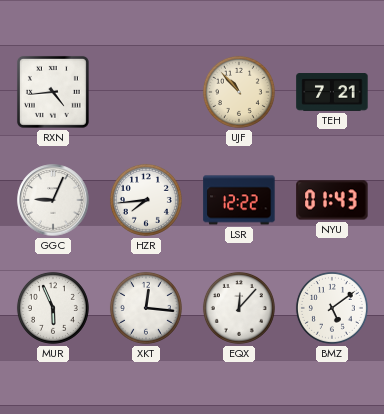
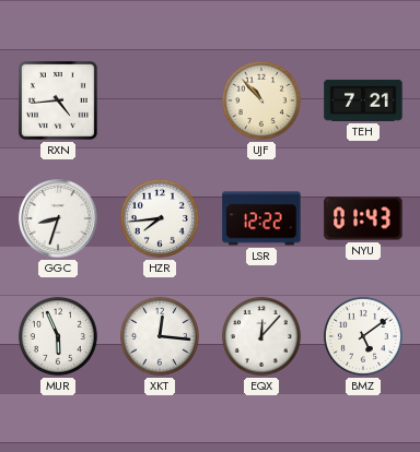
GGC: 9:04 -> 8:33 (58, 218)
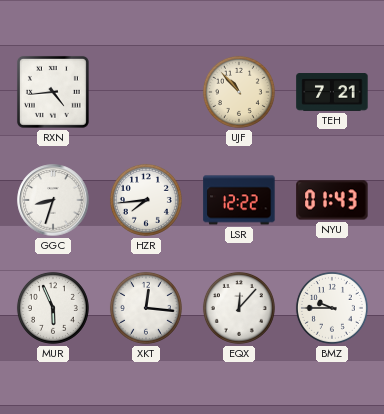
BMZ: 5:09 -> 9:45 (332, 308)
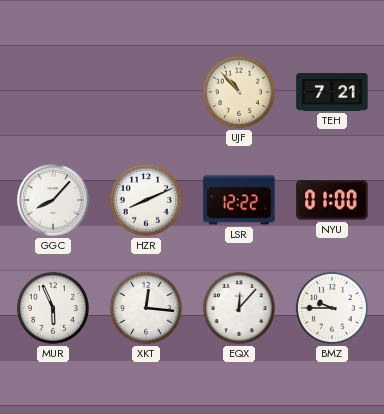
RXN: 4:44 -> none (53, 92)
GGC: 8:33 -> 8:07 (53, 200)
HZR: 7:44 -> 8:11 (146, 200)
NYU: 01:43 -> 01:00 (332, 200)
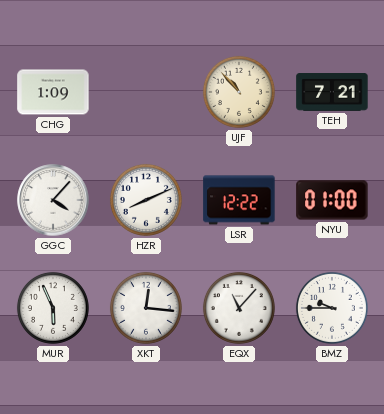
CHG: none -> 1:09 (53, 92)
GGC: 8:07 -> 4:07 (53, 200)
EQX: 12:07 -> 11:07 (239, 308)
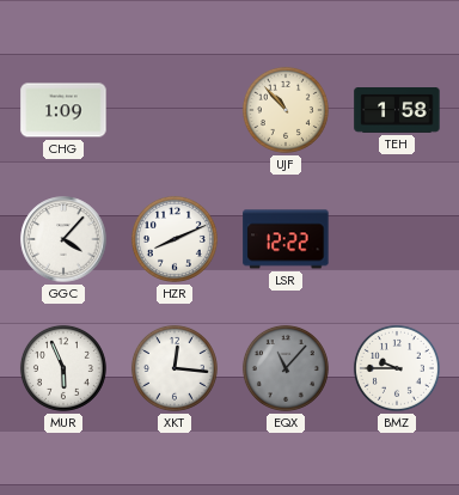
TEH: 7:21 -> 1:58 (397, 111)
NYU: 01:00 -> none (332, 200)
EQX dial: white -> grey (286, 368)
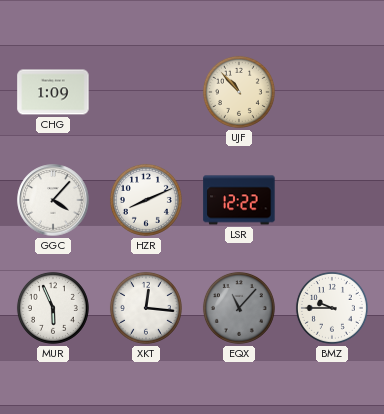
TEH: 1:58 -> none (397, 111)
